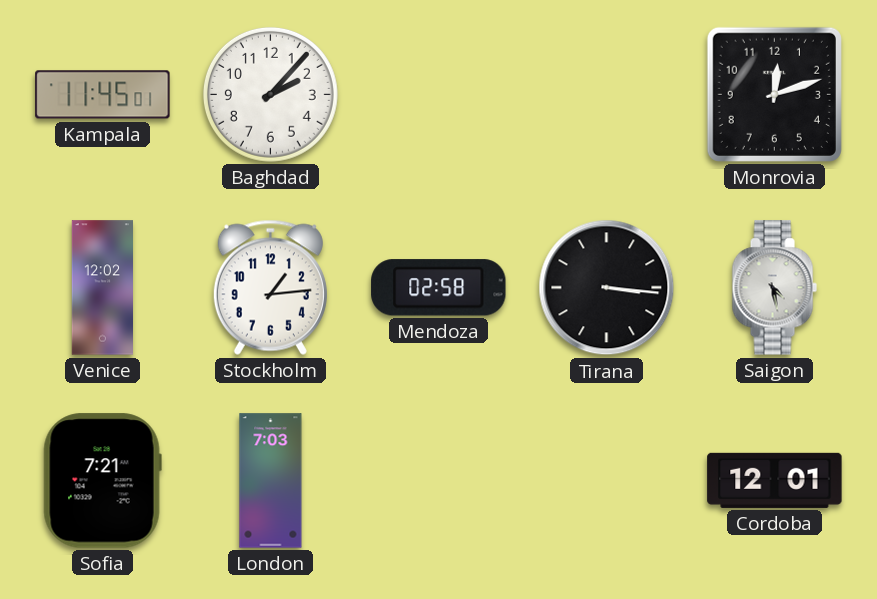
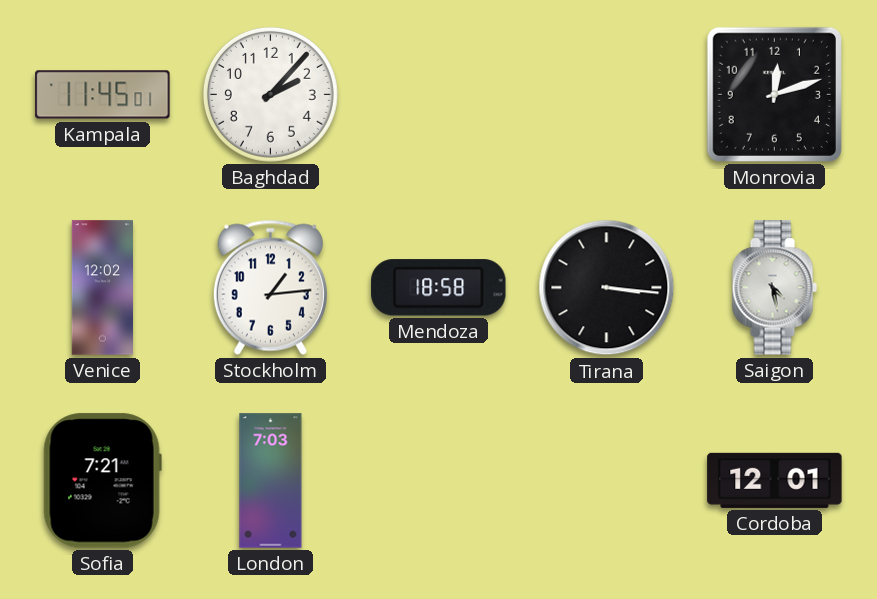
Mendoza: 02:58 -> 18:58 (439, 288)
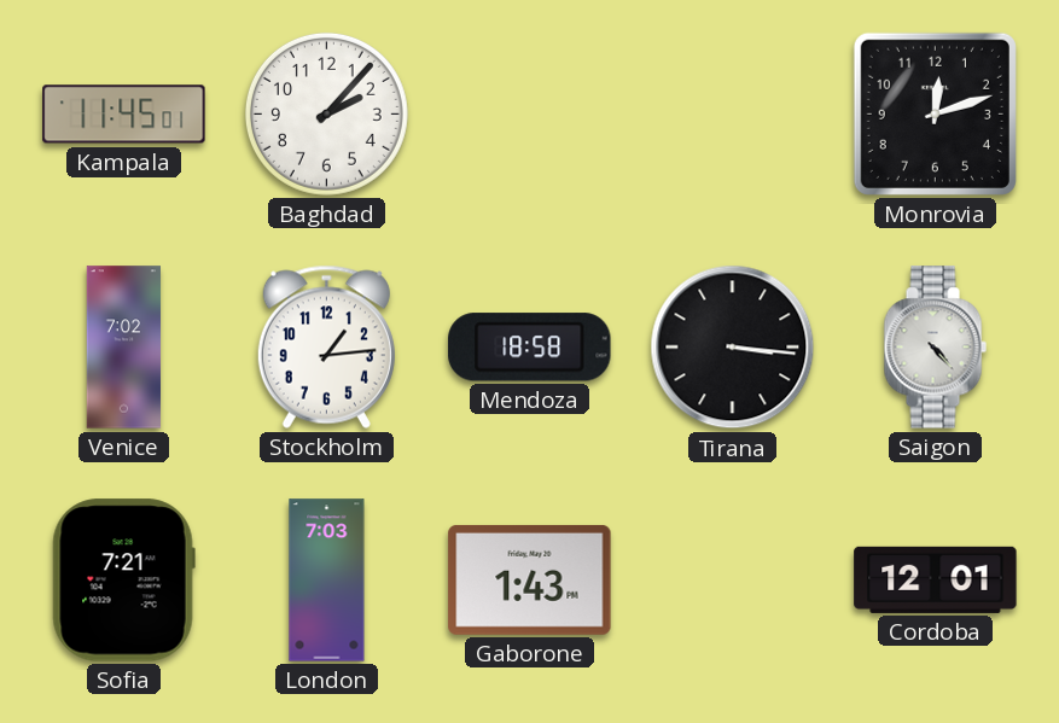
Venice: 12:02 -> 7:02 (123, 348)
Saigon: 4:28 -> 4:23 (935, 348)
Gaborone: none -> 1:43 (530, 579)
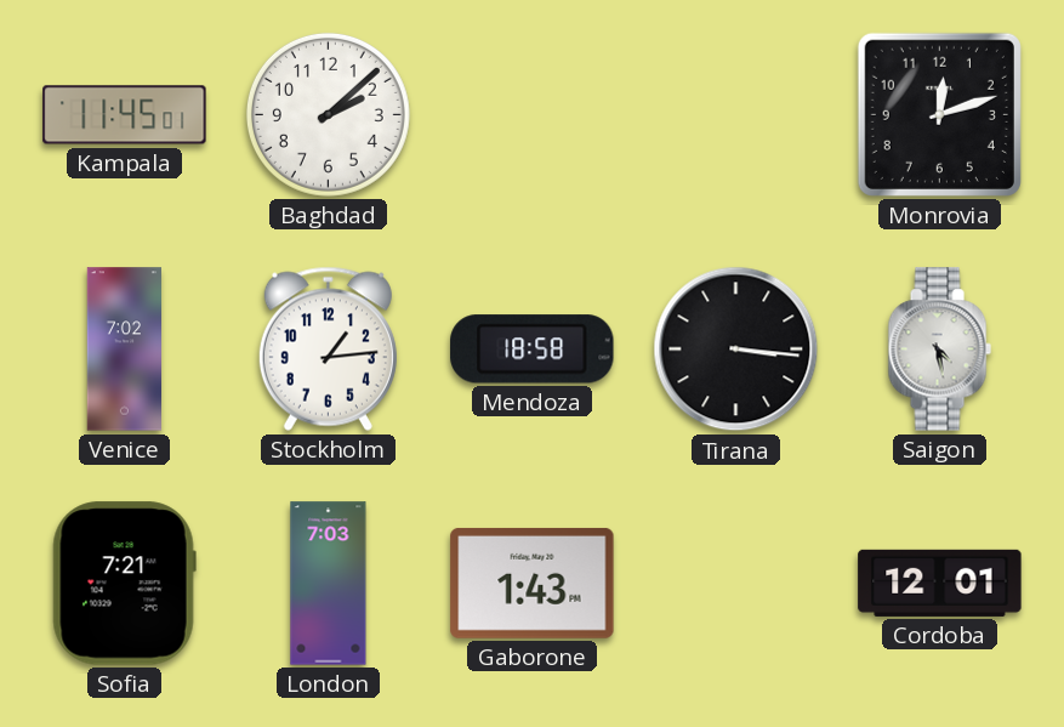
Baghdad: 2:07 -> 2:08 (328, 114)
Saigon: 4:23 -> 4:28 (939, 350)
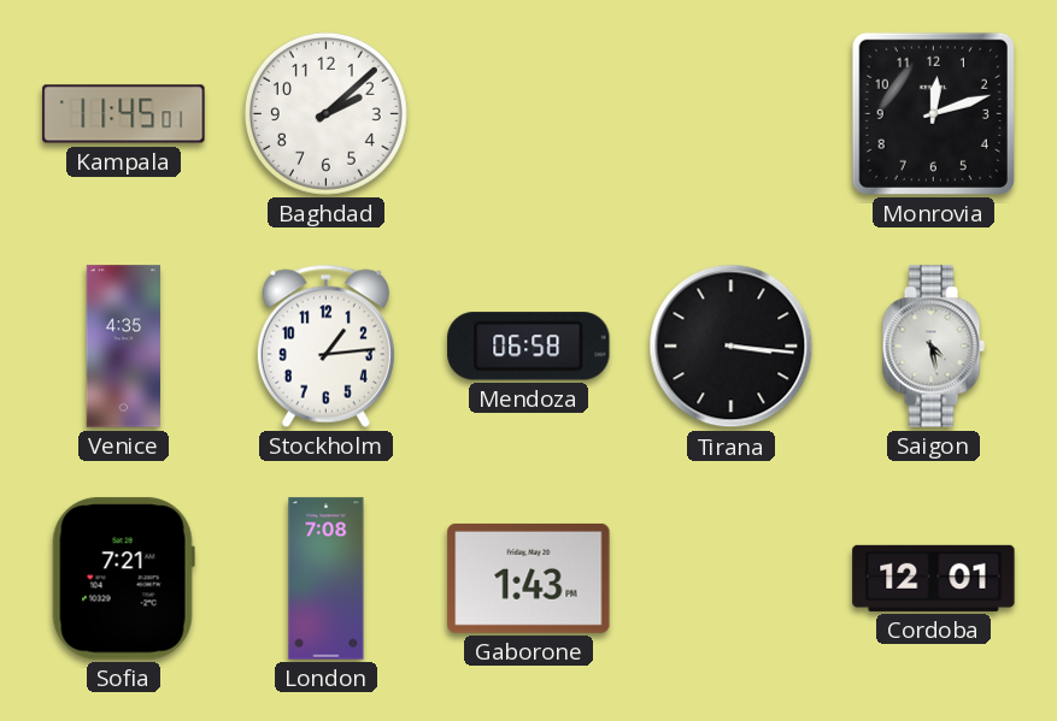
Venice: 7:02 -> 4:35 (123, 347)
Mendoza: 18:58 -> 06:58 (529, 347)
London: 7:03 -> 7:08 (327, 579)
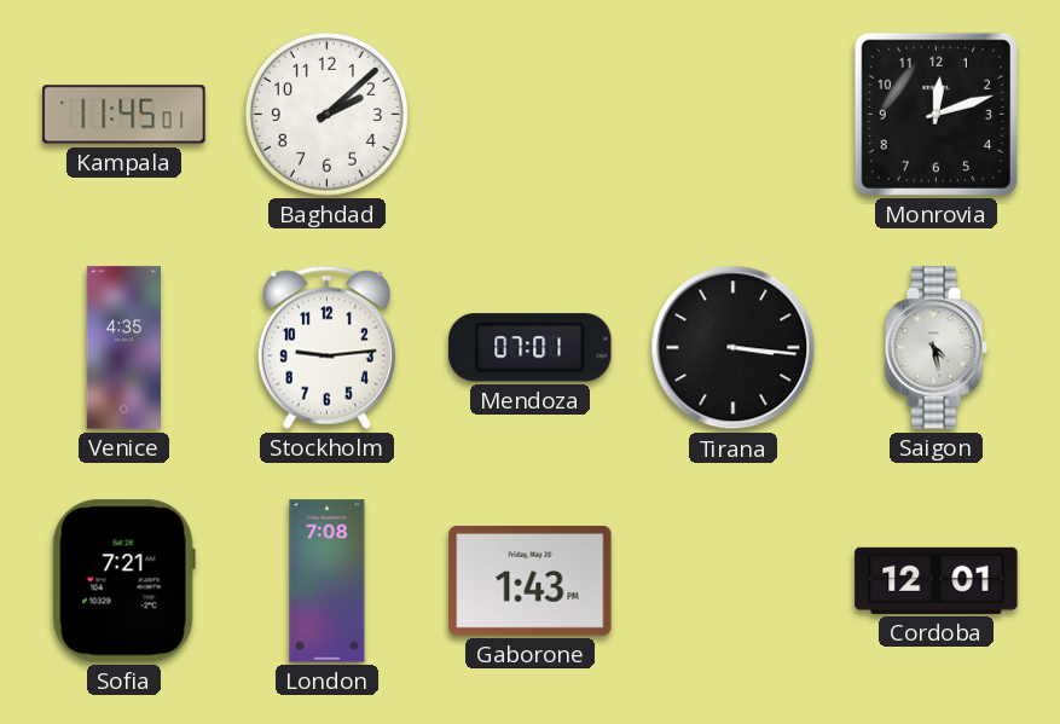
Stockholm: 1:14 -> 9:14 (326, 347)
Mendoza: 06:58 -> 07:01 (531, 348)
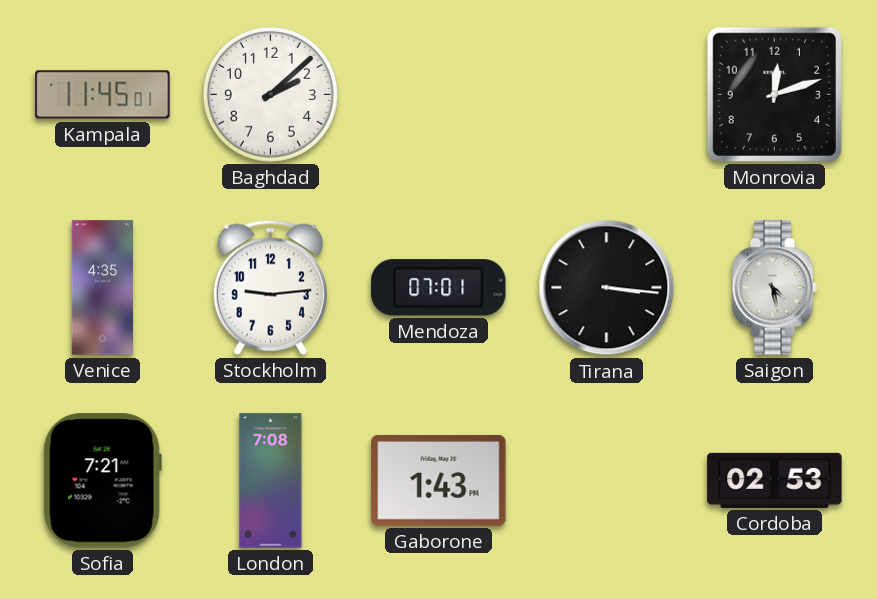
Cordoba: 12:01 -> 02:53 (775, 480)
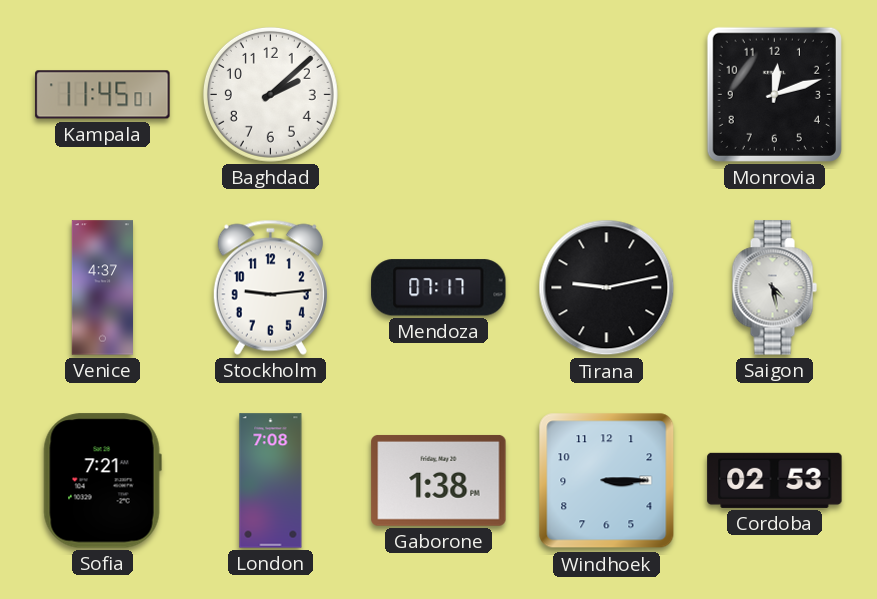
Venice: 4:35 -> 4:37 (102, 288)
Mendoza: 07:01 -> 07:17 (439, 288)
Tirana: 3:16 -> 9:13 (607, 288)
Gaborone: 1:43 -> 1:38 (439, 480)
Windhoek: none -> 3:15 (607, 481)
